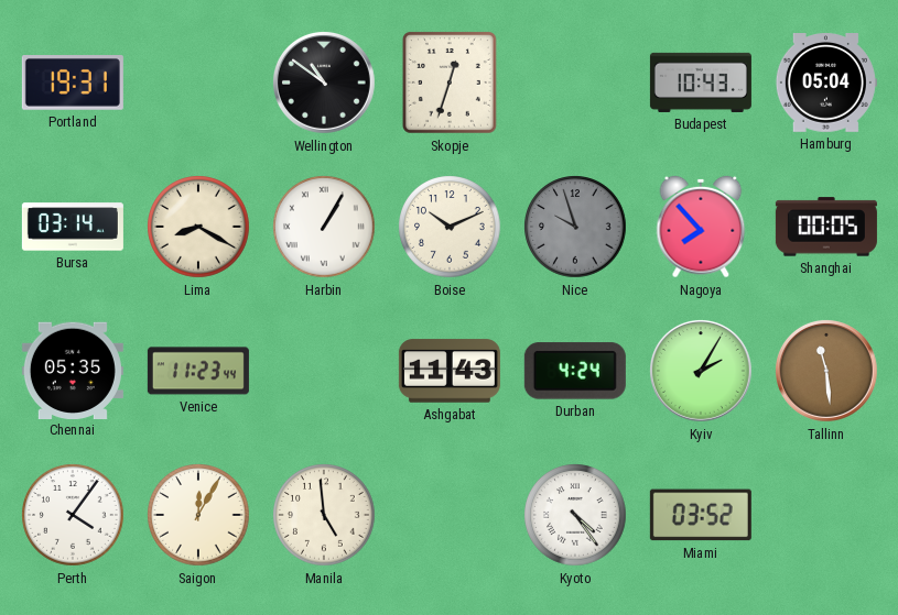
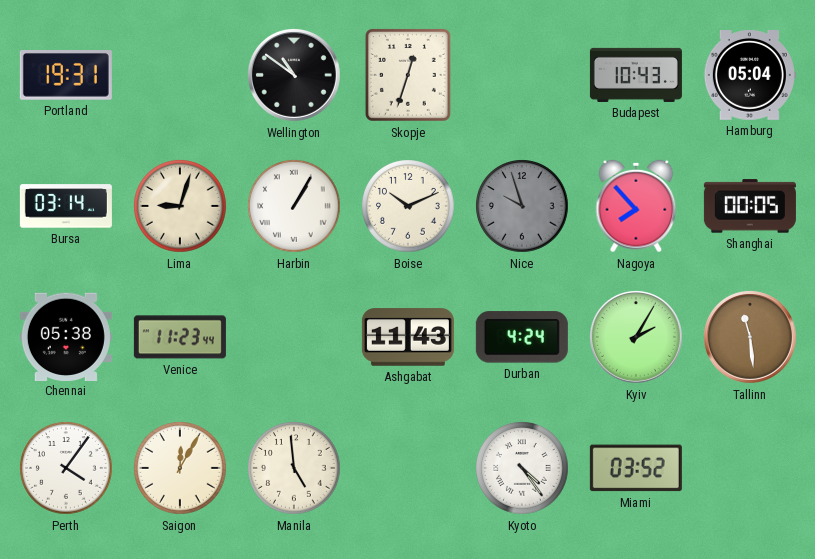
Lima: 8:20 -> 9:03 (180, 206)
Chennai: 05:35 -> 05:38 (66, 336)
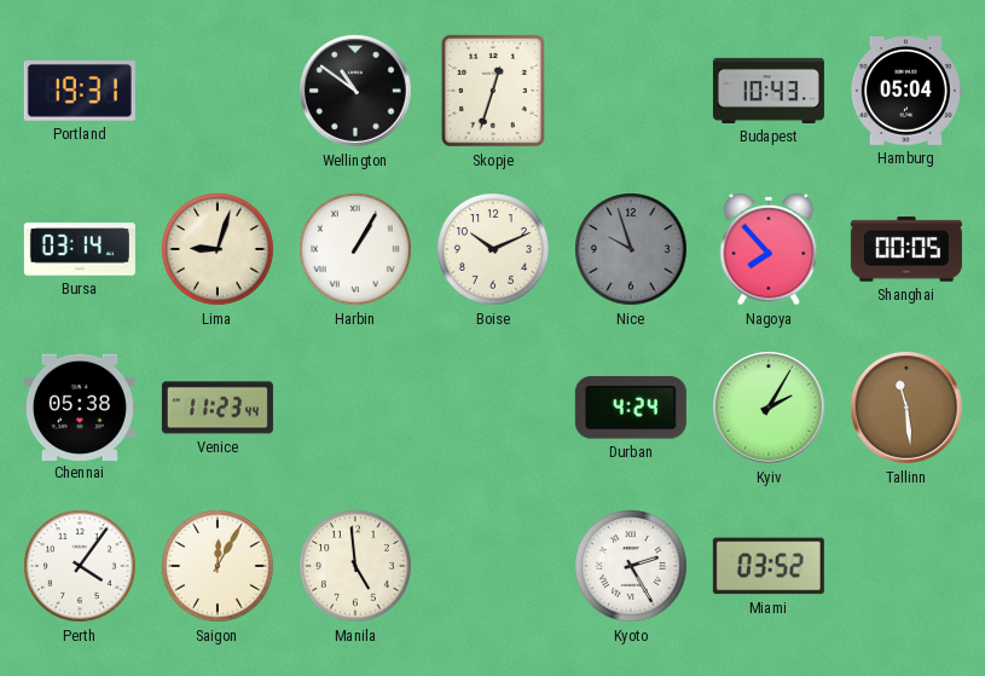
Ashgabat: 11:43 -> none (408, 337)
Kyoto: 4:24 -> 2:25 (631, 566)
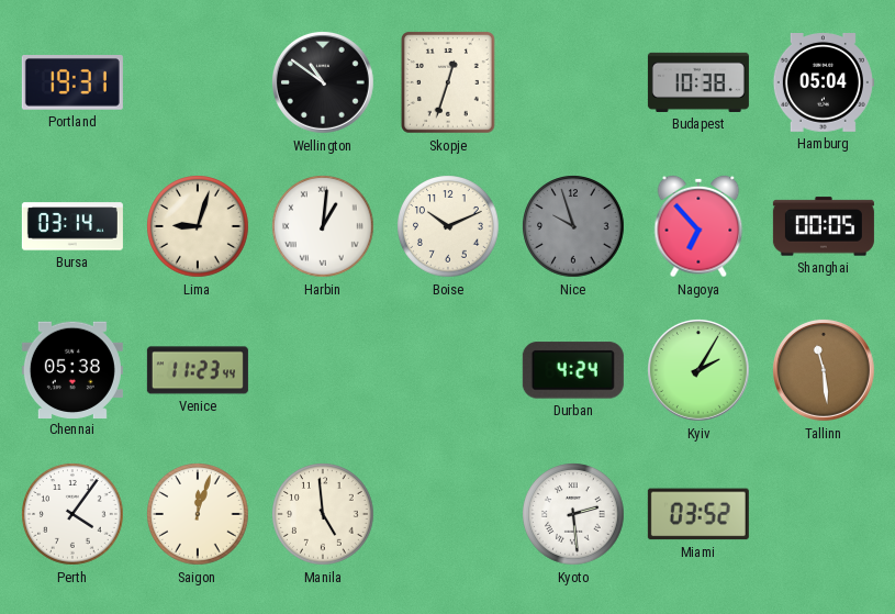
Budapest: 10:43 -> 10:38 (698, 82)
Harbin: 1:05 -> 1:01 (323, 226)
Nagoya: 7:53 -> 6:53 (698, 226)
Saigon: 12:05 -> 12:03 (198, 514)
Kyoto: 2:25 -> 2:29 (573, 514)
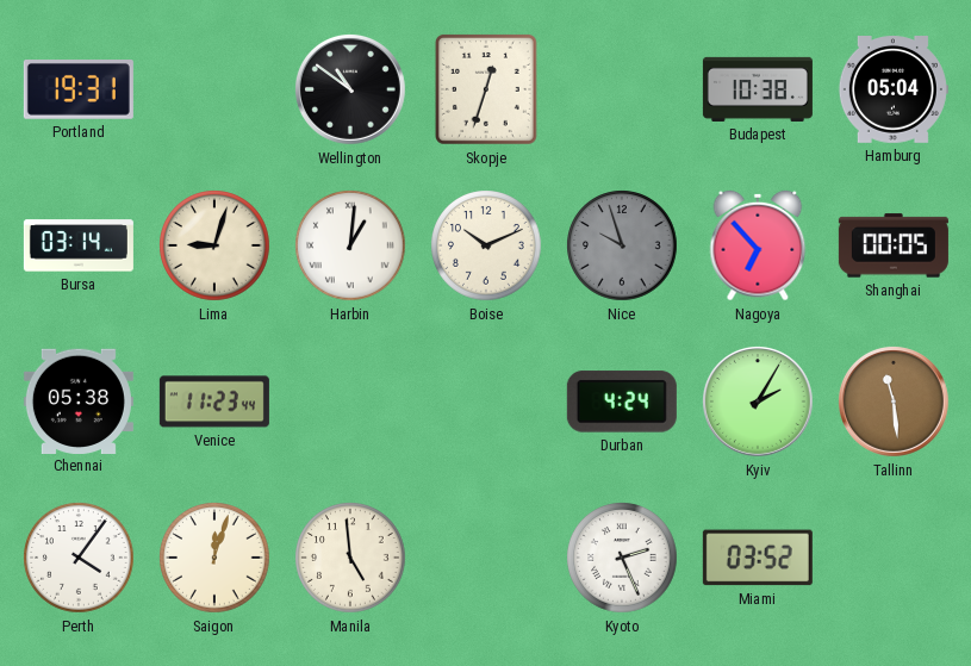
Kyoto: 2:29 -> 2:26 (622, 558)
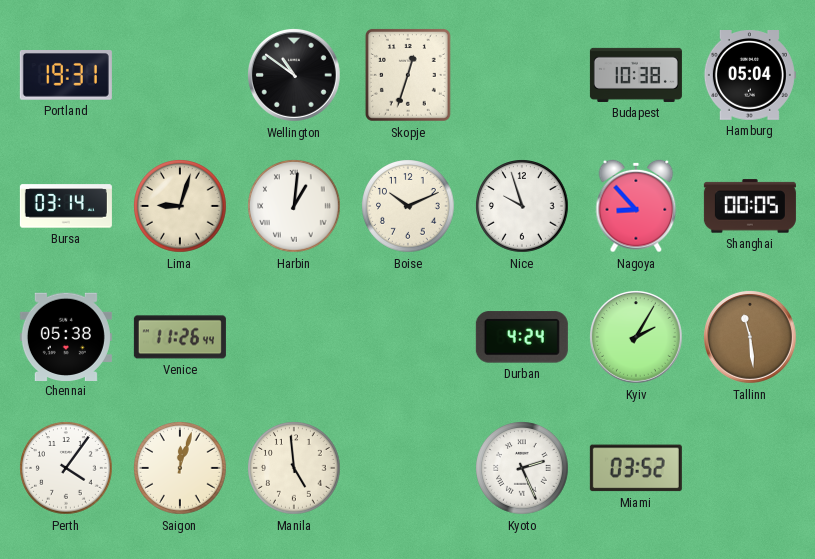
Nice dial: grey -> white (522, 206)
Nagoya: 6:53 -> 8:53 (636, 206)
Venice: 11:23 -> 11:26 (180, 337)
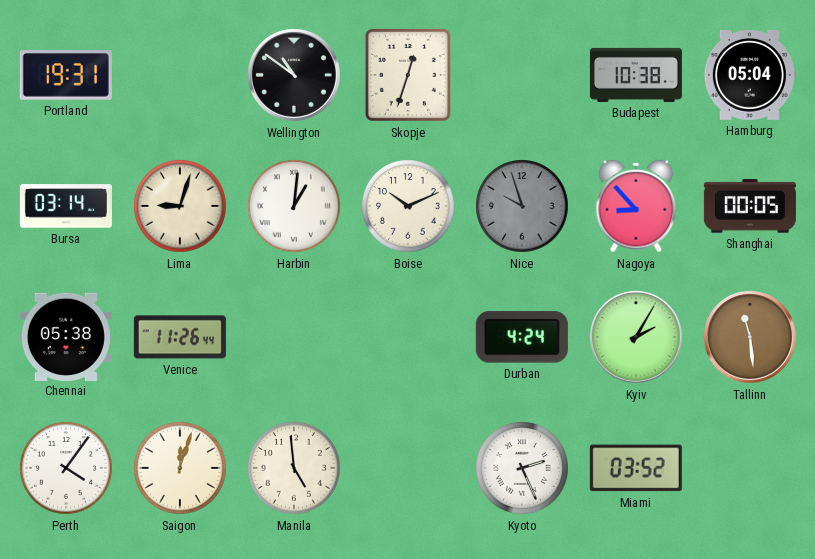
Nice dial: white -> grey (522, 206)
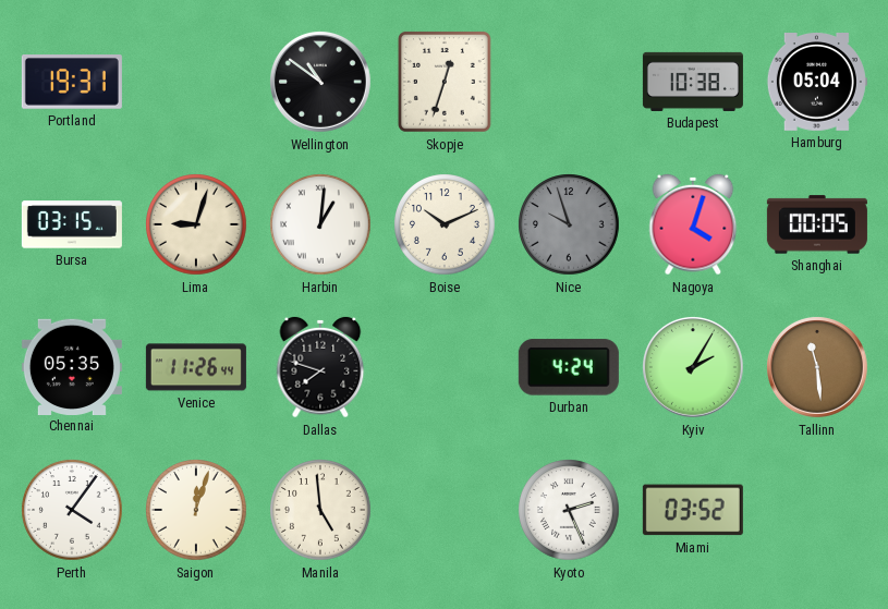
Bursa: 03:14 -> 03:15 (72, 224)
Nagoya: 8:53 -> 4:03 (693, 224)
Chennai: 05:38 -> 05:35 (72, 366)
Dallas: none -> 7:48 (320, 367)
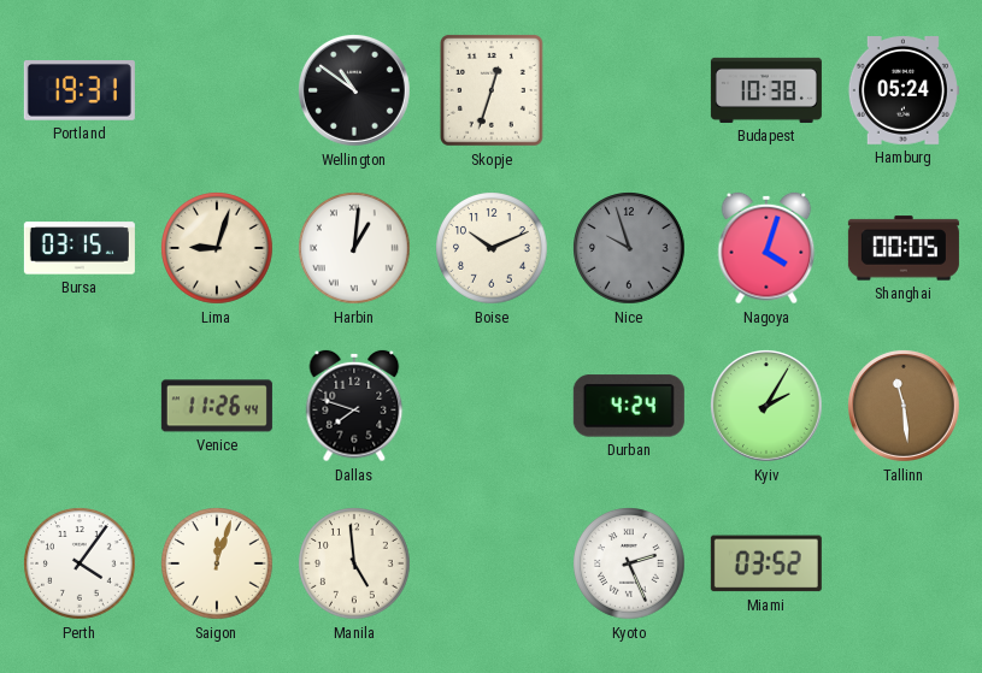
Hamburg: 05:04 -> 05:24 (904, 91)
Chennai: 05:35 -> none (72, 366)
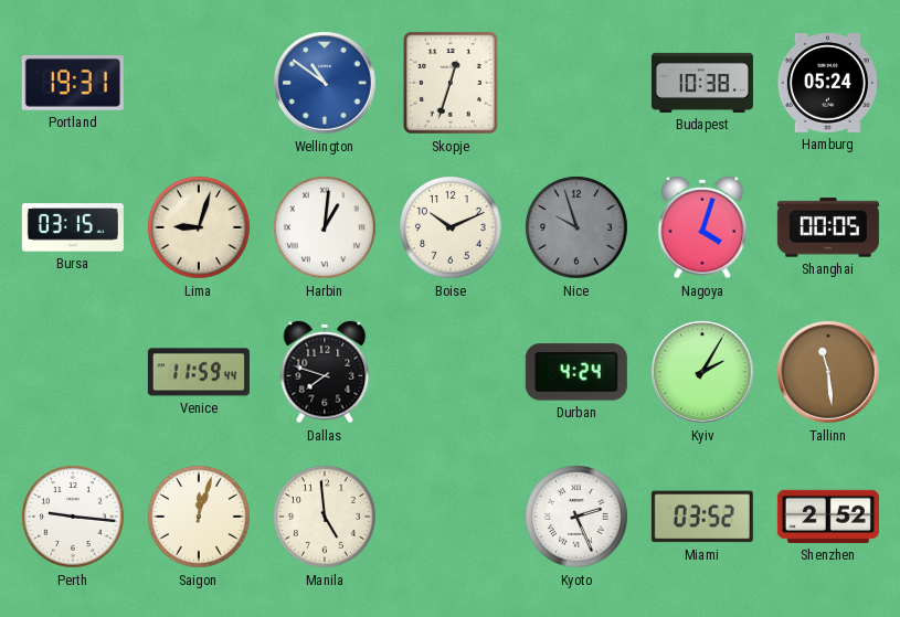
Wellington dial: black -> blue (326, 84)
Venice: 11:26 -> 11:59 (199, 372)
Perth: 4:06 -> 9:16 (73, 517)
Shenzhen: none -> 2:52 (828, 517)
